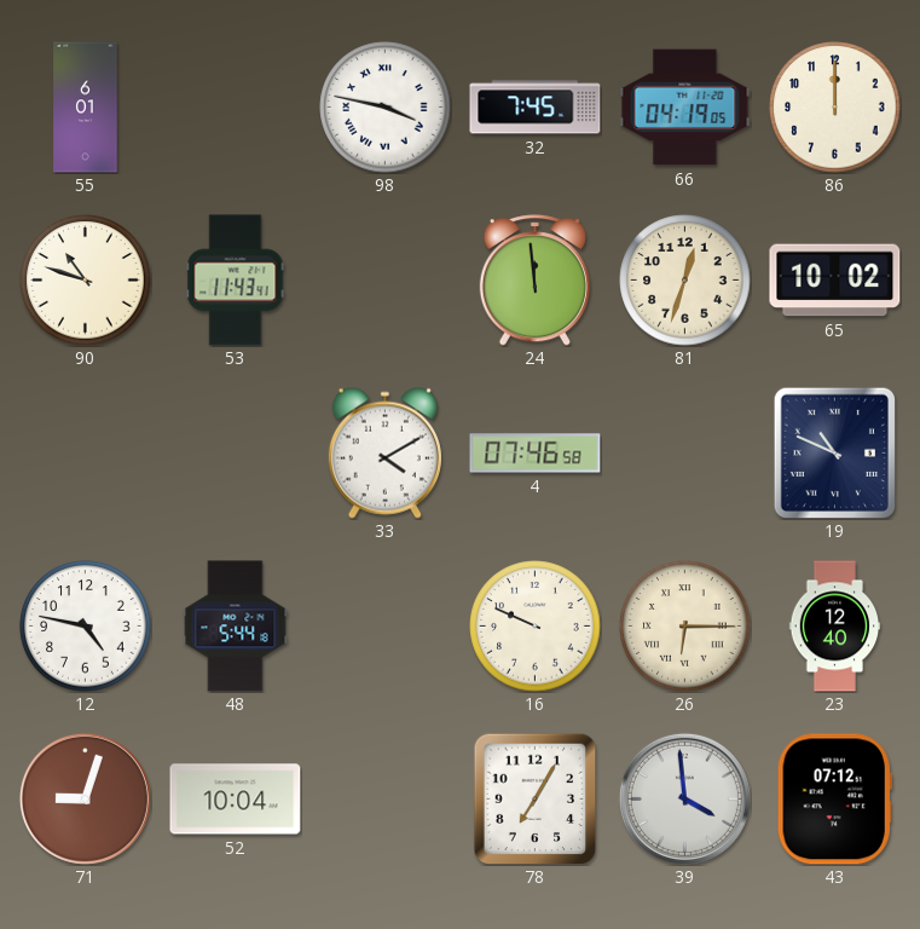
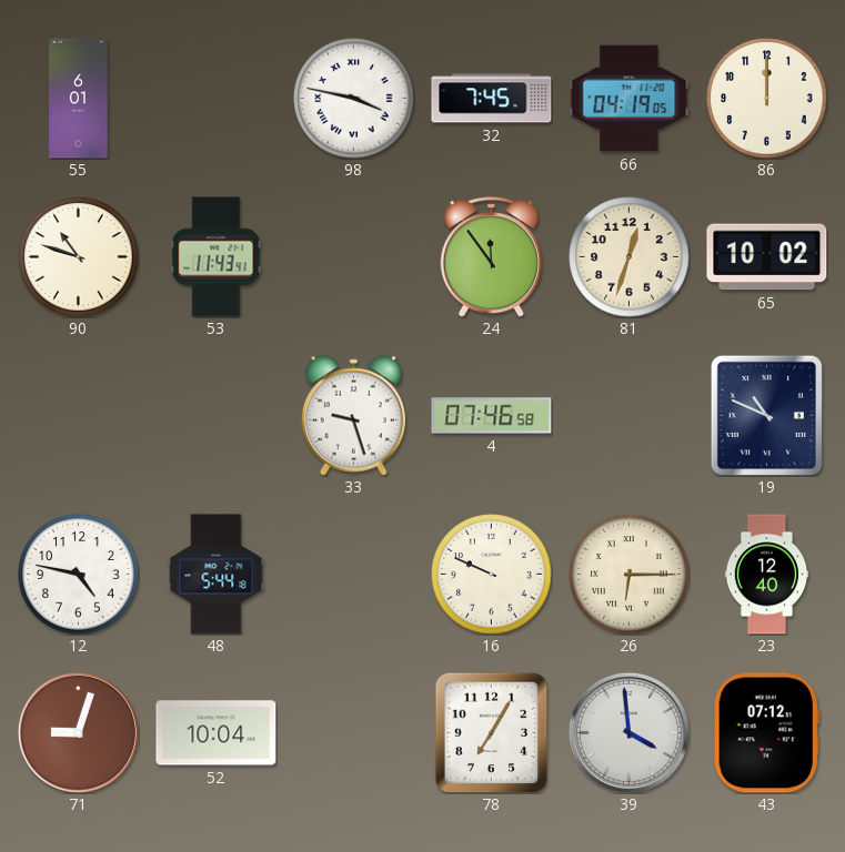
24: 11:59 -> 11:54 (491, 257)
33: 4:10 -> 9:27 (353, 415)
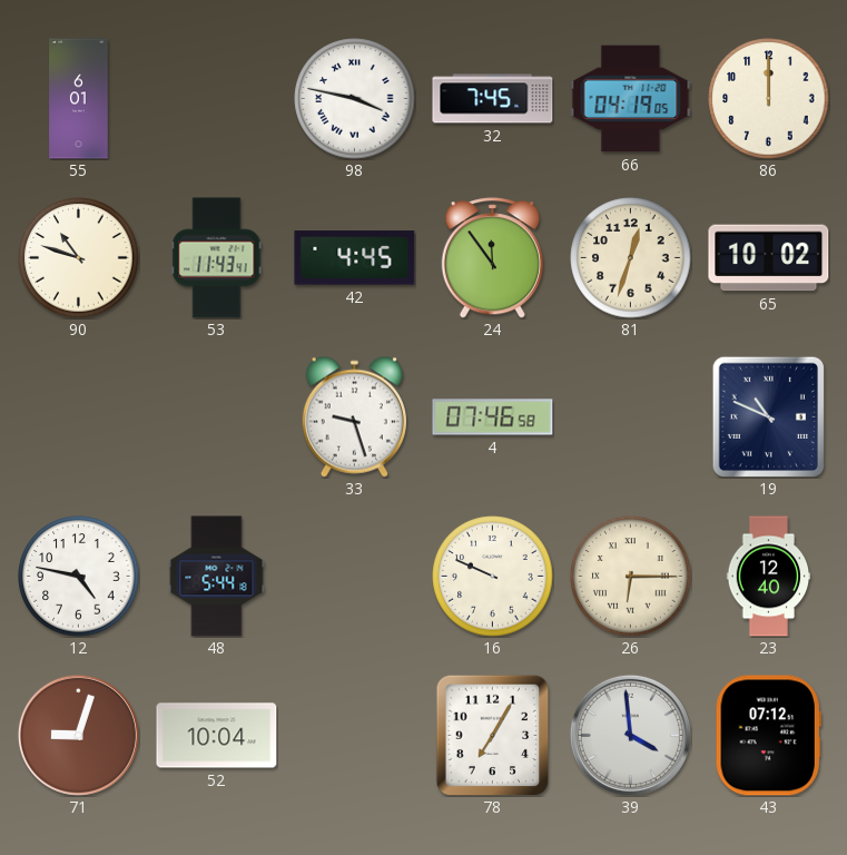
42: none -> 4:45 (355, 258)
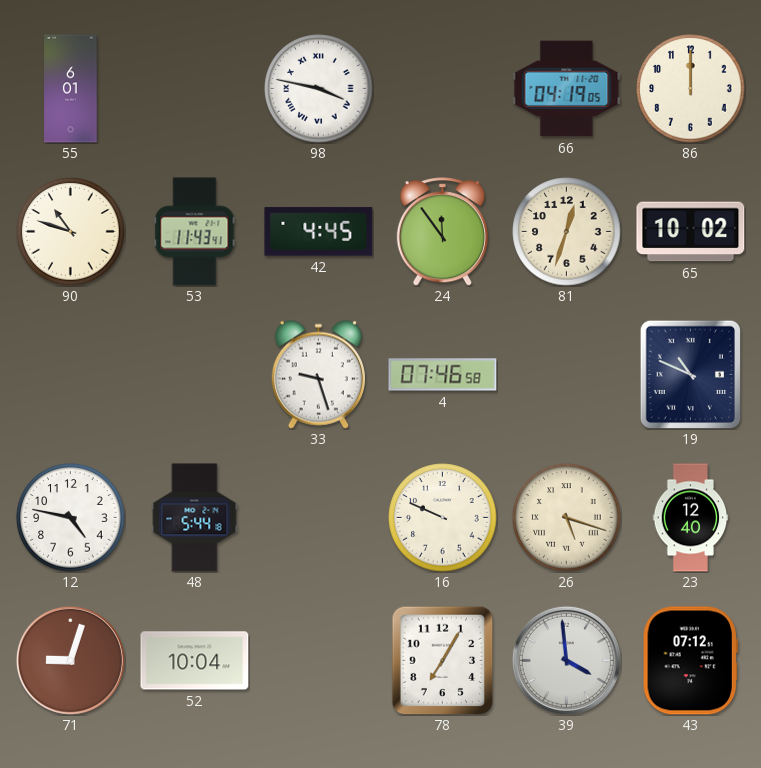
32: 7:45 -> none (493, 99)
26: 6:15 -> 5:18 (567, 518)
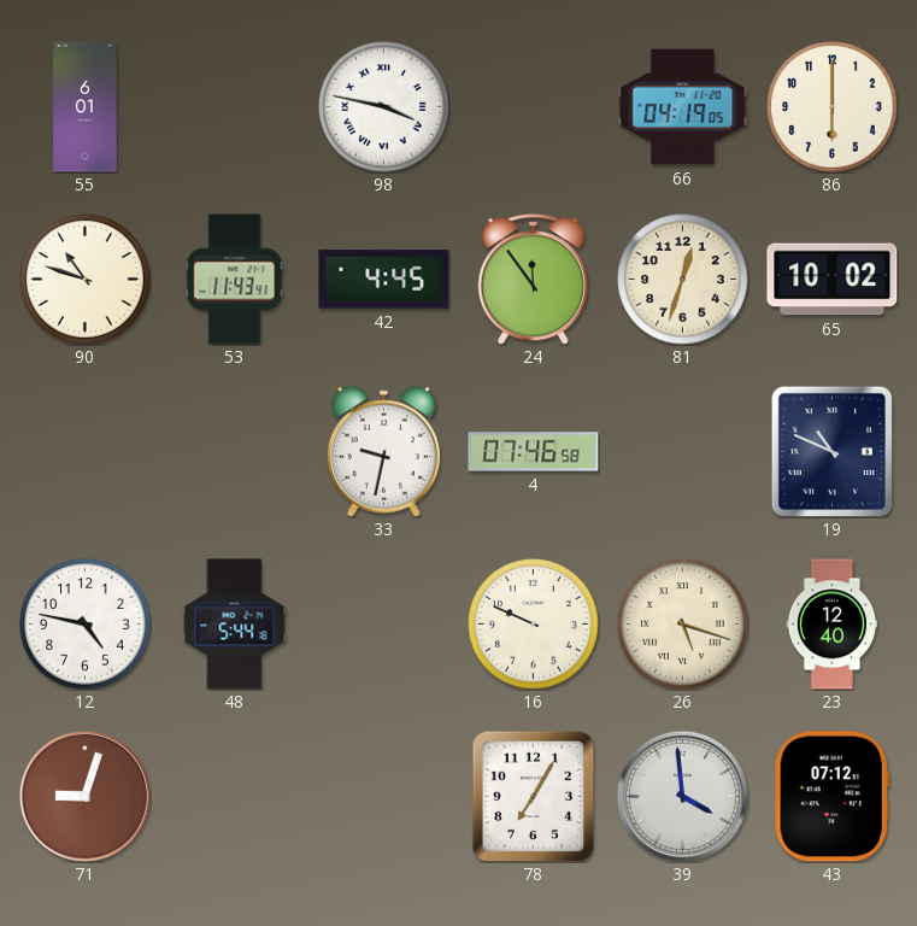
86: 12:00 -> 6:00 (833, 107)
33: 9:27 -> 9:32 (383, 451)
52: 10:04 -> none (195, 661)
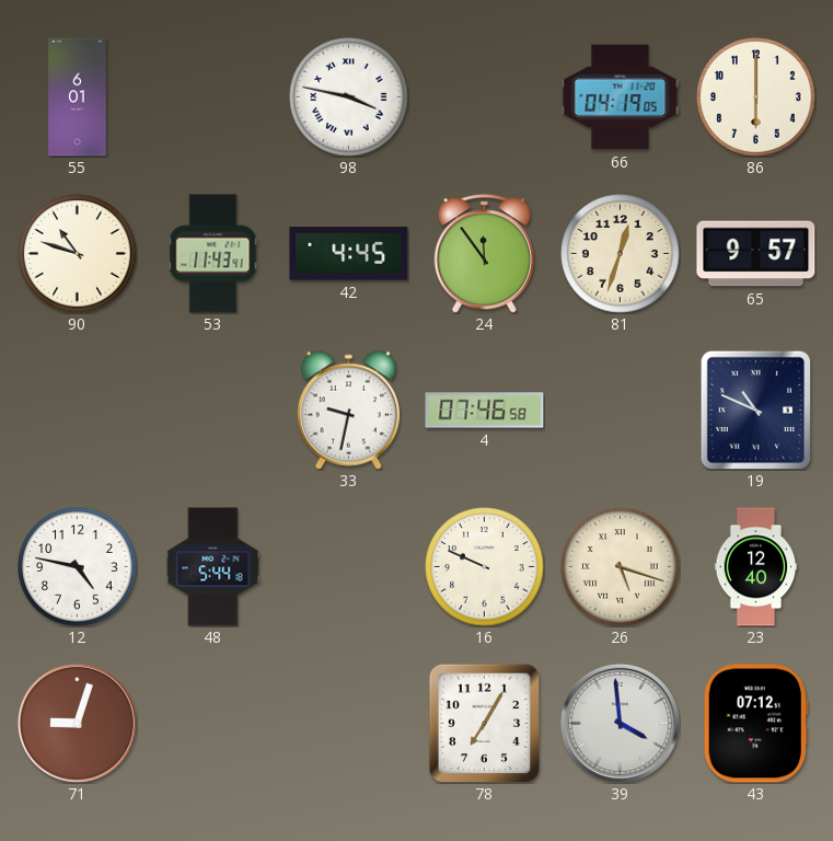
65: 10:02 -> 9:57 (756, 254)
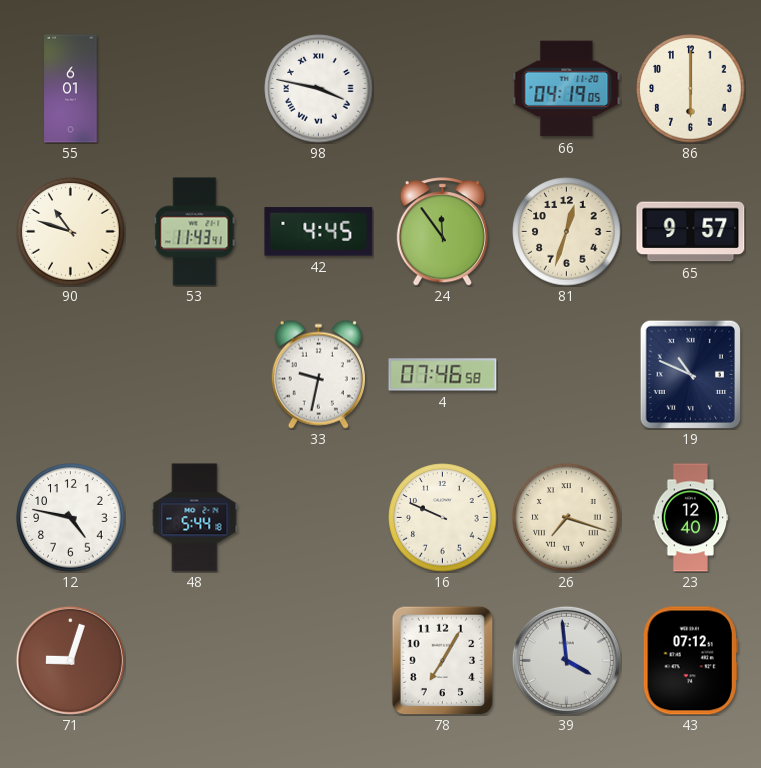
26: 5:18 -> 7:18 (567, 518)
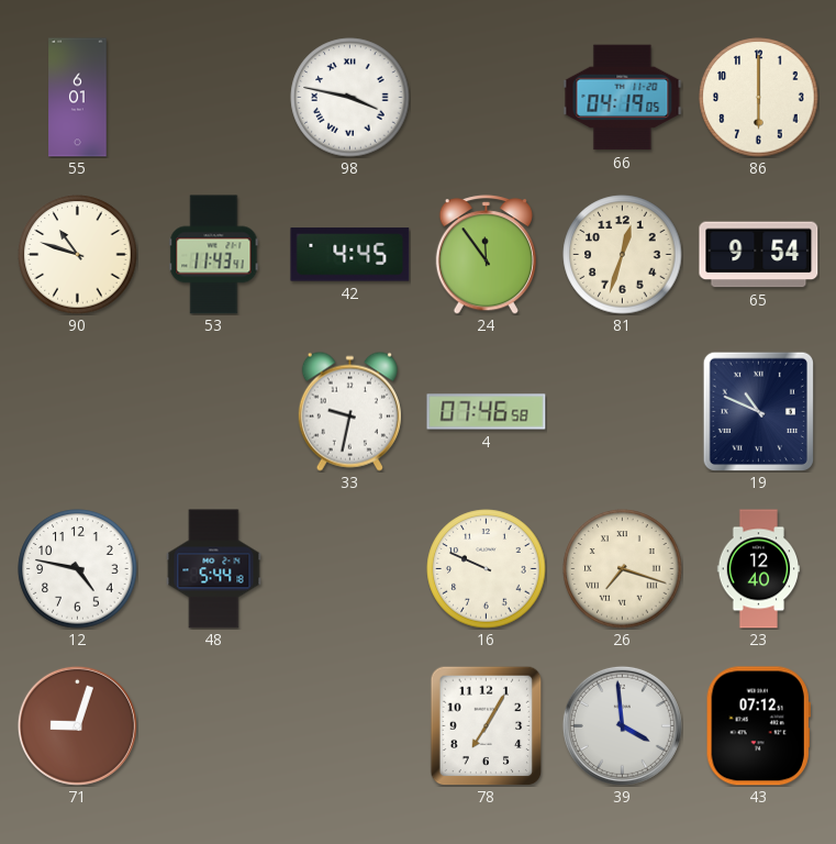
65: 9:57 -> 9:54 (759, 255)
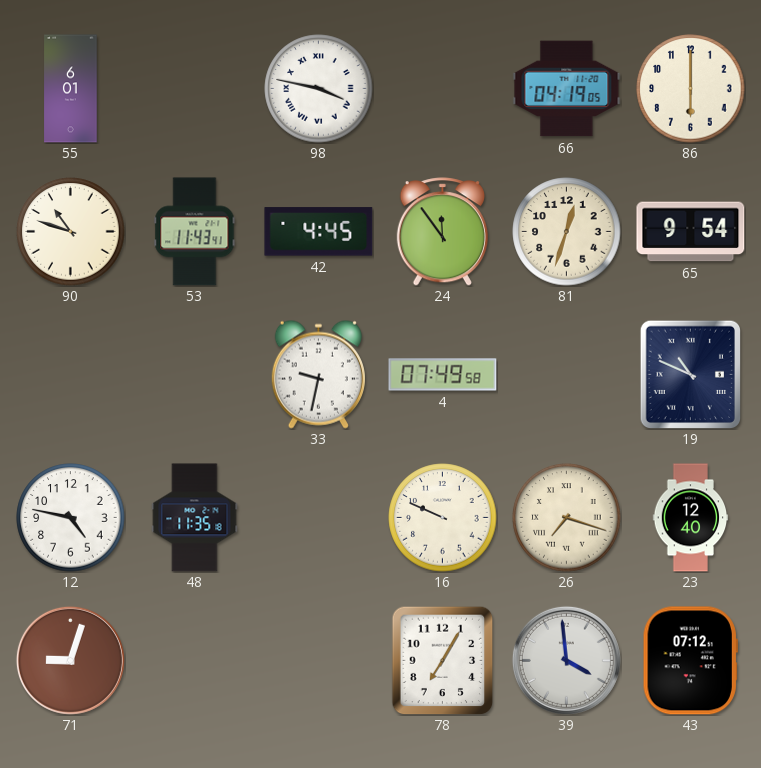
4: 07:46 -> 07:49 (443, 375)
48: 5:44 -> 11:35 (195, 518)
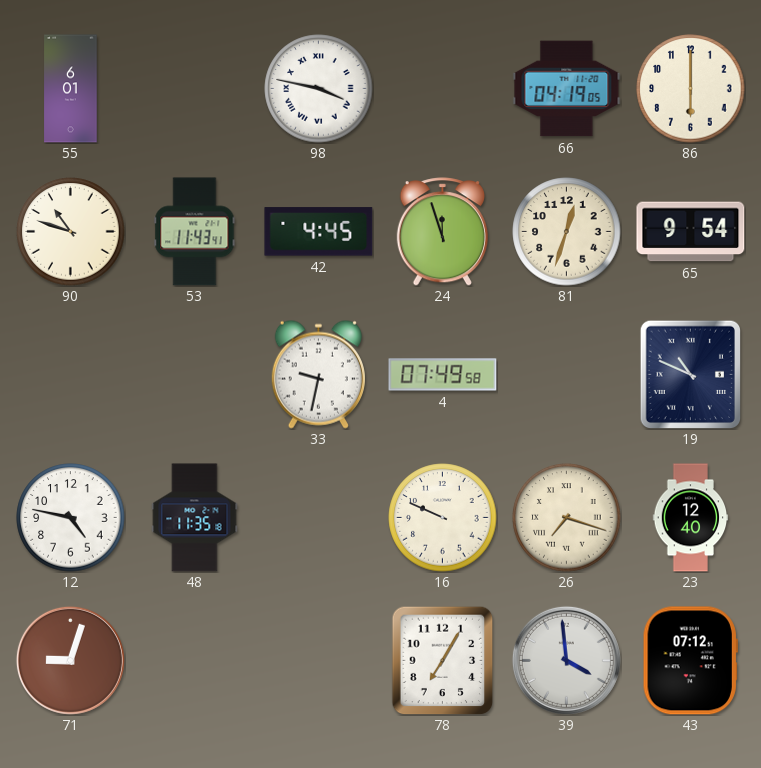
24: 11:54 -> 11:57 (442, 232)
